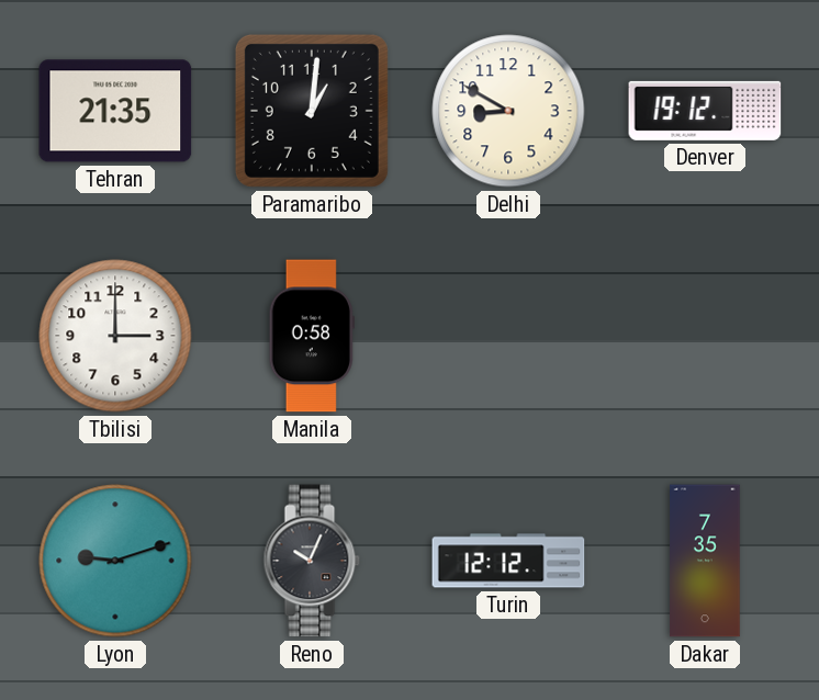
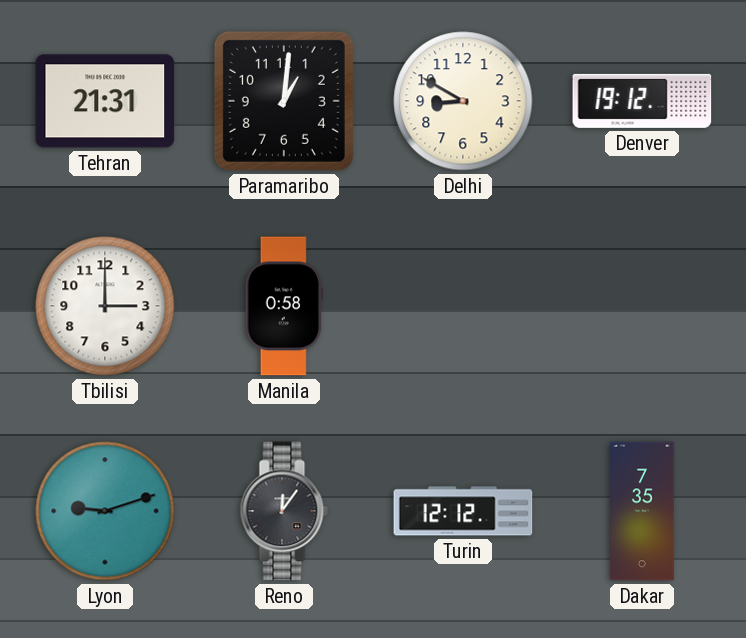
Tehran: 21:35 -> 21:31 (105, 101)
Reno: 10:04 -> 12:06 (284, 511)
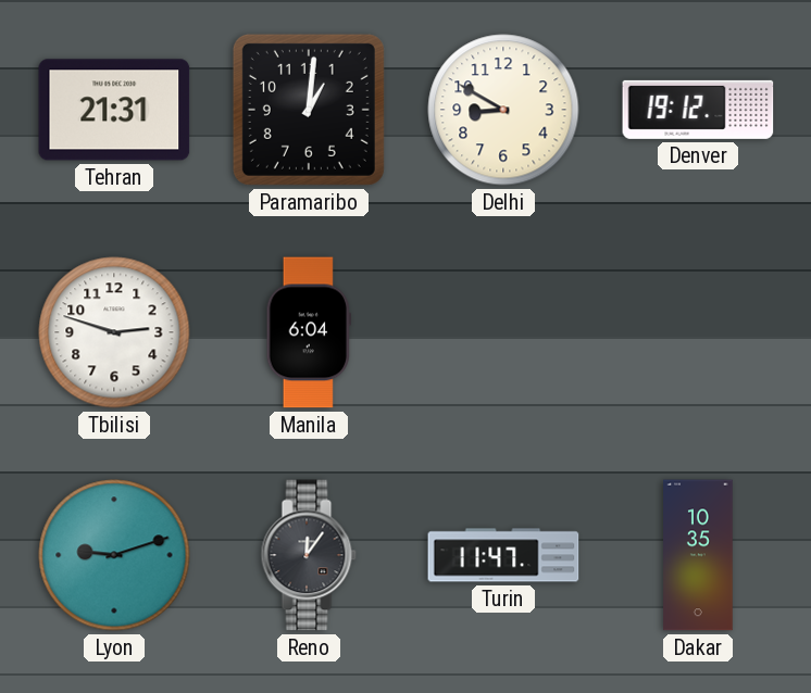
Tbilisi: 3:00 -> 2:48 (114, 332)
Manila: 0:58 -> 6:04 (309, 332)
Turin: 12:12 -> 11:47 (503, 555)
Dakar: 7:35 -> 10:35 (698, 555)
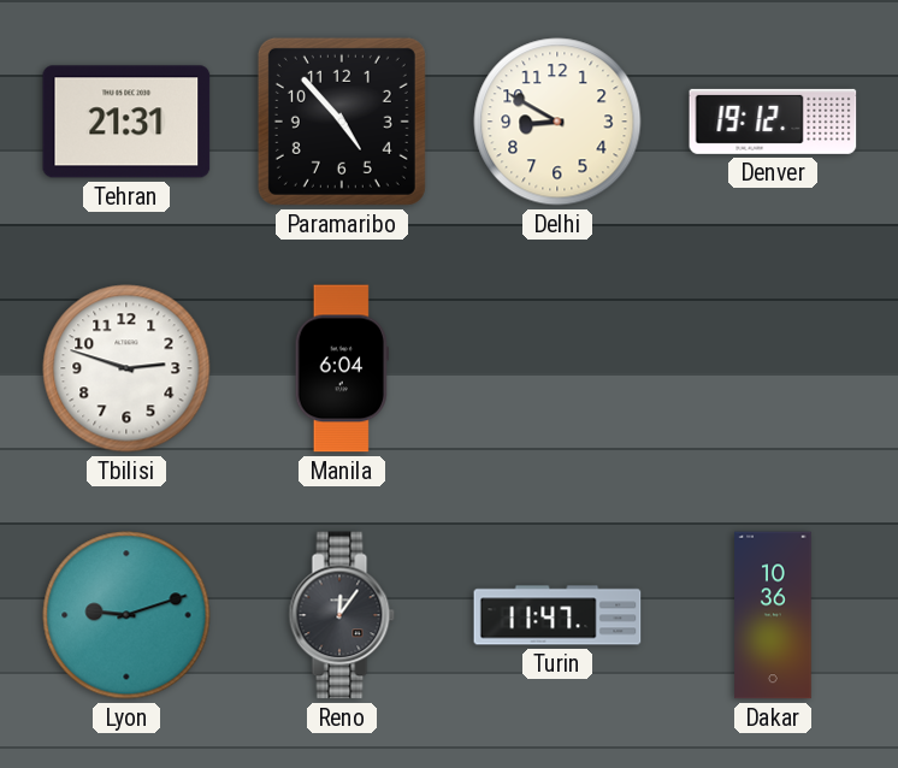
Paramaribo: 1:01 -> 4:53 (342, 122)
Dakar: 10:35 -> 10:36 (773, 615)
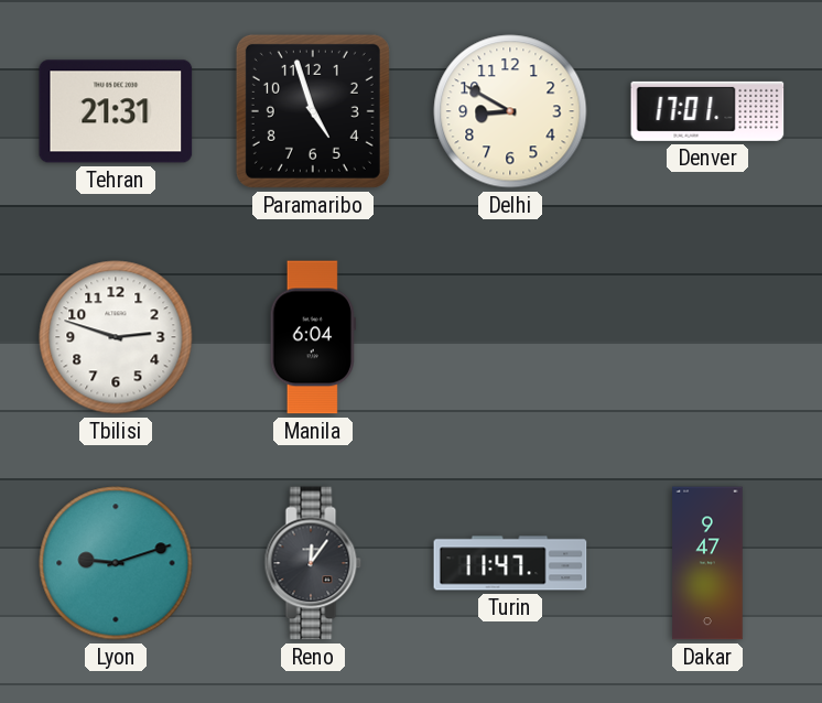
Paramaribo: 4:53 -> 4:57 (313, 111)
Denver: 19:12 -> 17:01 (707, 111)
Dakar: 10:36 -> 9:47 (707, 563)
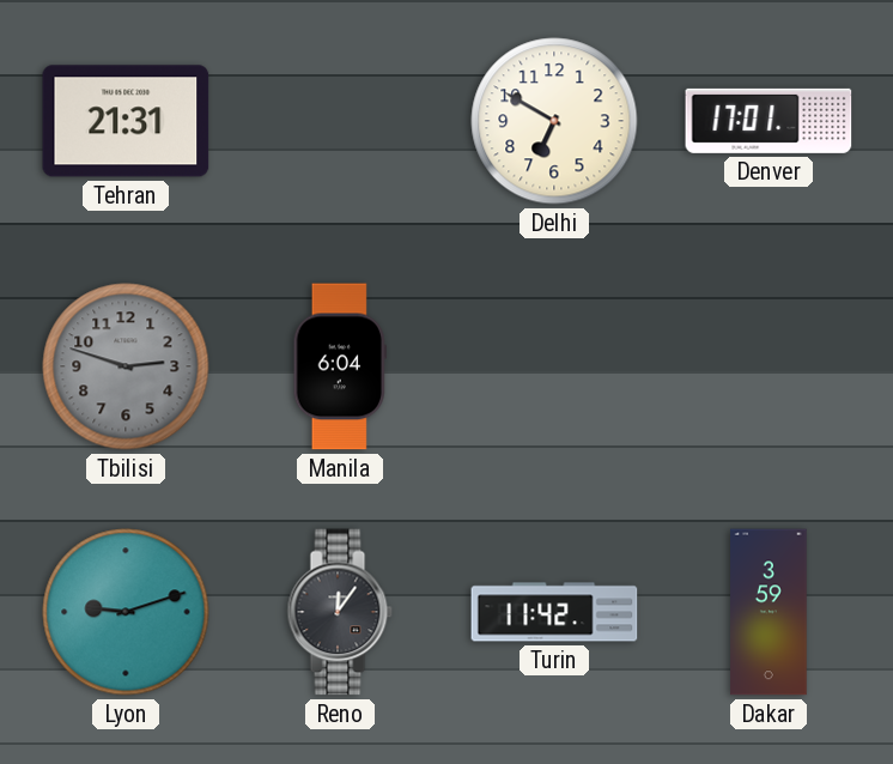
Paramaribo: 4:57 -> none (313, 111)
Delhi: 8:50 -> 6:50 (554, 121)
Tbilisi dial: white -> grey (126, 366)
Turin: 11:47 -> 11:42 (554, 612)
Dakar: 9:47 -> 3:59 (769, 612)
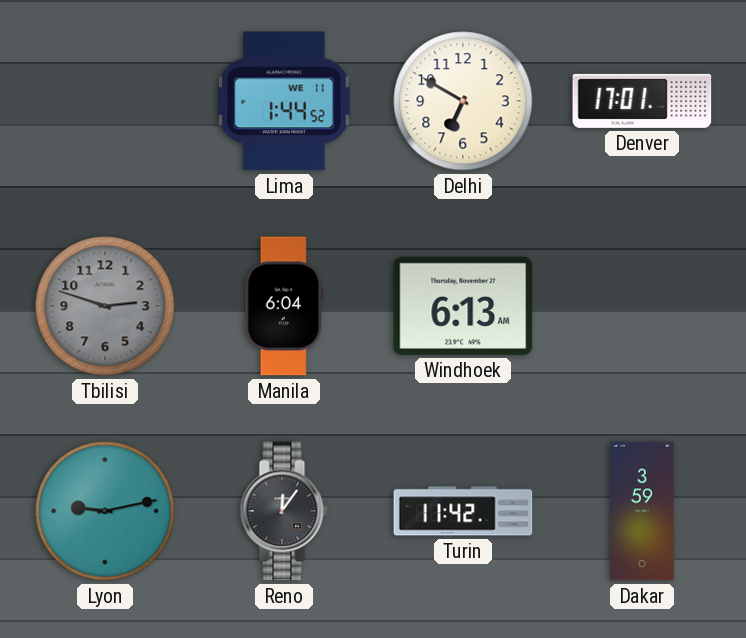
Tehran: 21:31 -> none (126, 121)
Lima: none -> 1:44 (284, 101)
Windhoek: none -> 6:13 (463, 306)
Lyon: 9:12 -> 9:13 (105, 511)
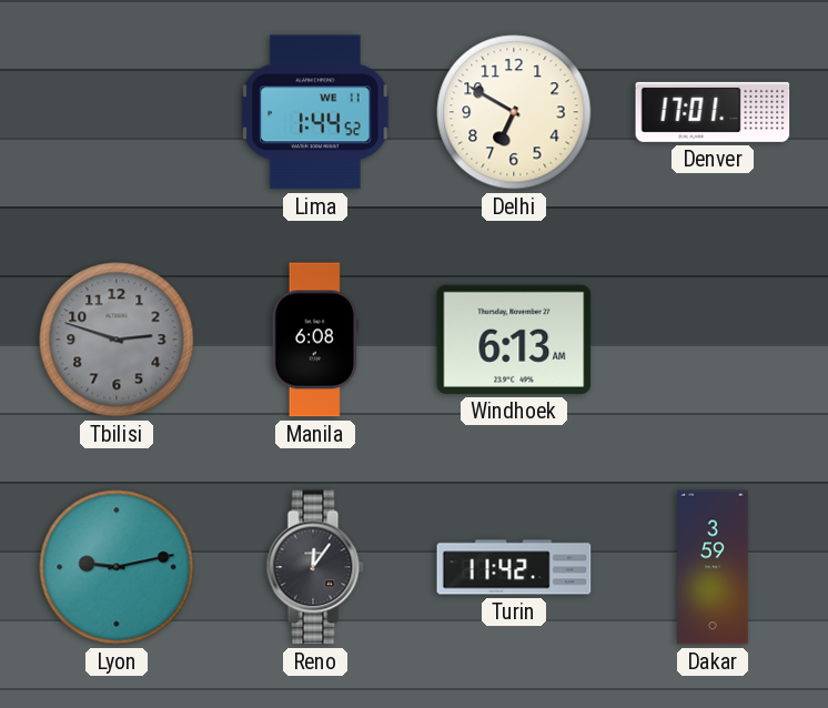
Manila: 6:04 -> 6:08 (315, 340)
